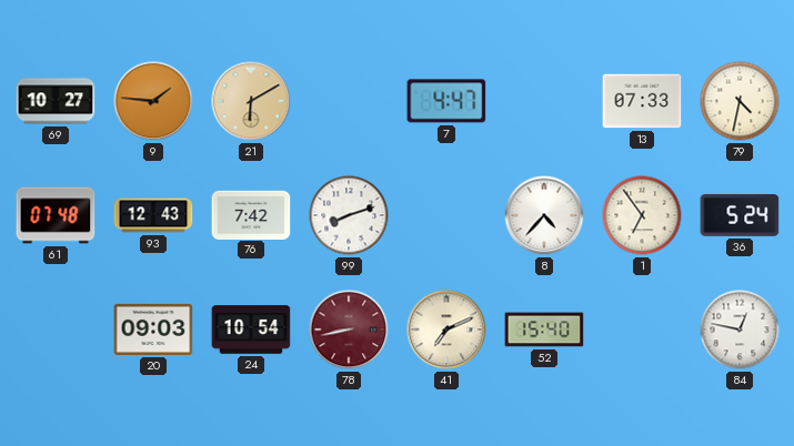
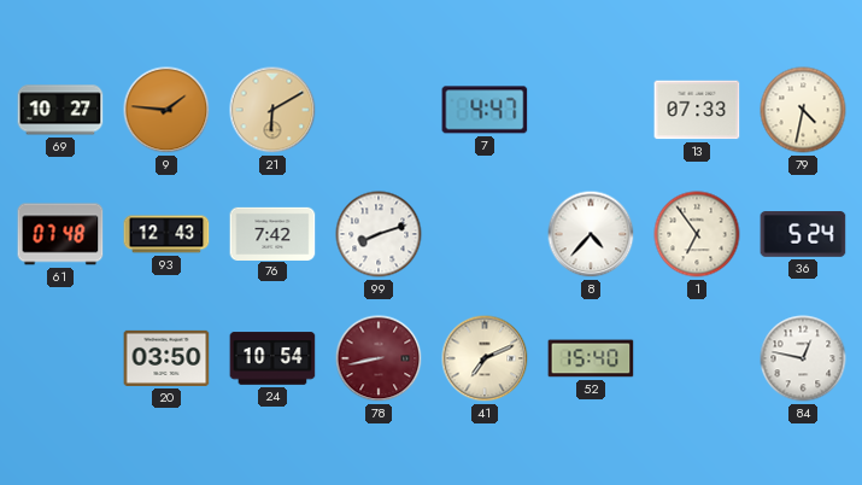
20: 09:03 -> 03:50 (166, 358)
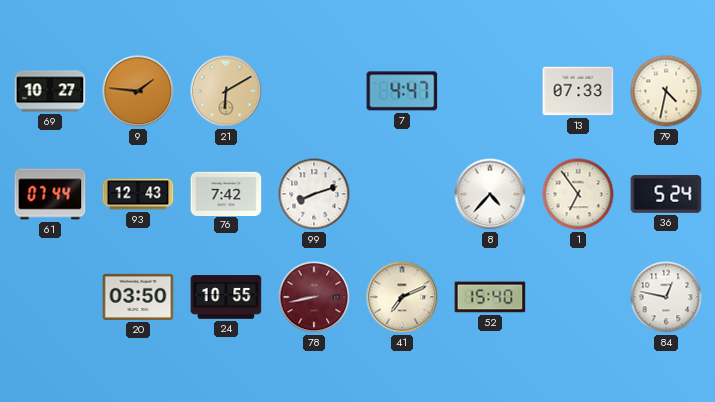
61: 07:48 -> 07:44 (50, 194)
24: 10:54 -> 10:55 (226, 297)
